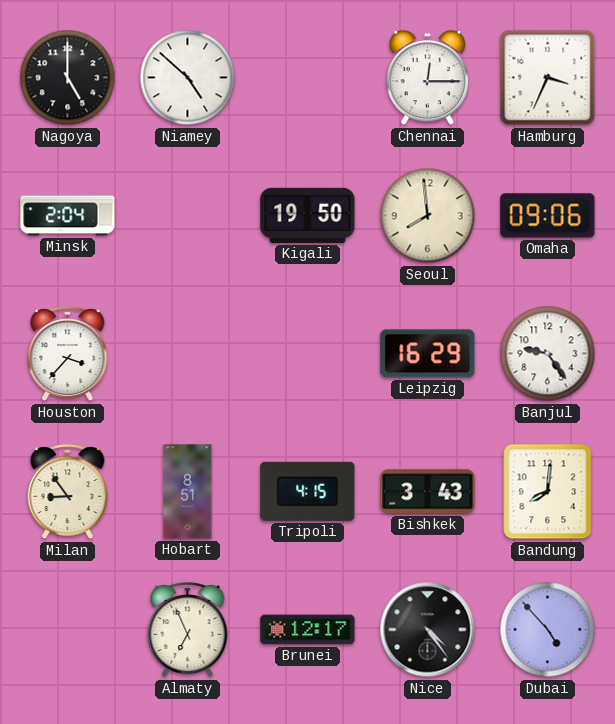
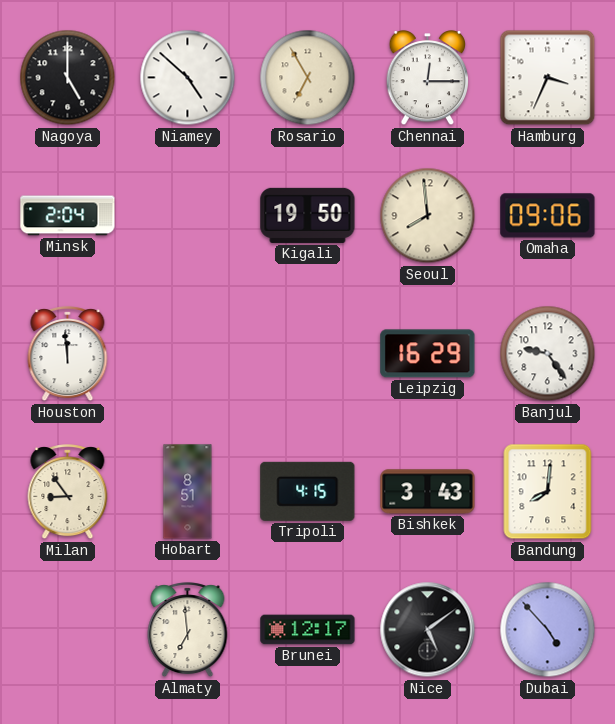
Rosario: none -> 6:55 (308, 78)
Houston: 3:37 -> 11:59 (68, 354)
Almaty: 6:56 -> 6:59 (188, 630)
Nice: 4:24 -> 5:09 (428, 630)
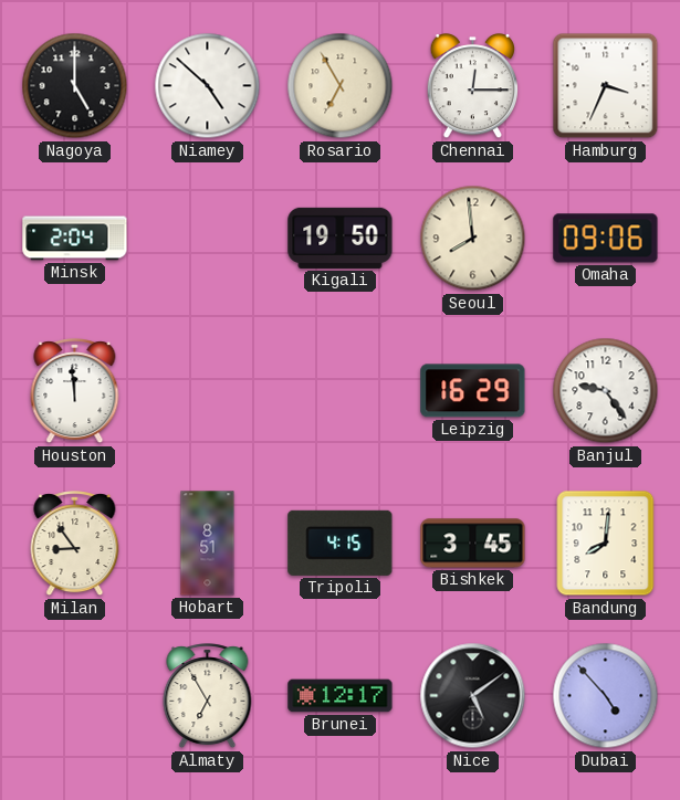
Bishkek: 3:43 -> 3:45 (473, 544)
Almaty: 6:59 -> 6:55 (208, 696)
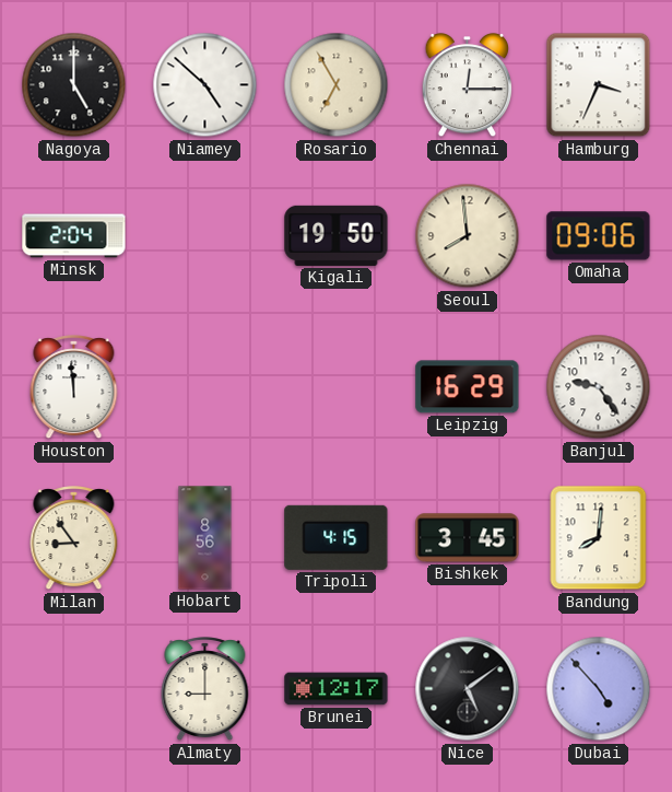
Hobart: 8:51 -> 8:56 (205, 538)
Almaty: 6:55 -> 9:00 (205, 689)
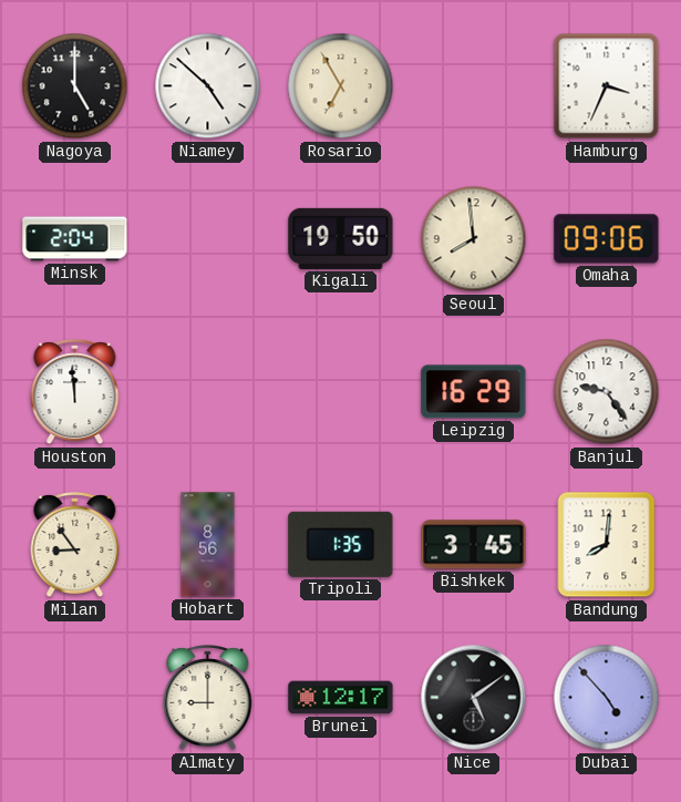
Chennai: 12:15 -> none (468, 86)
Tripoli: 4:15 -> 1:35 (341, 544)
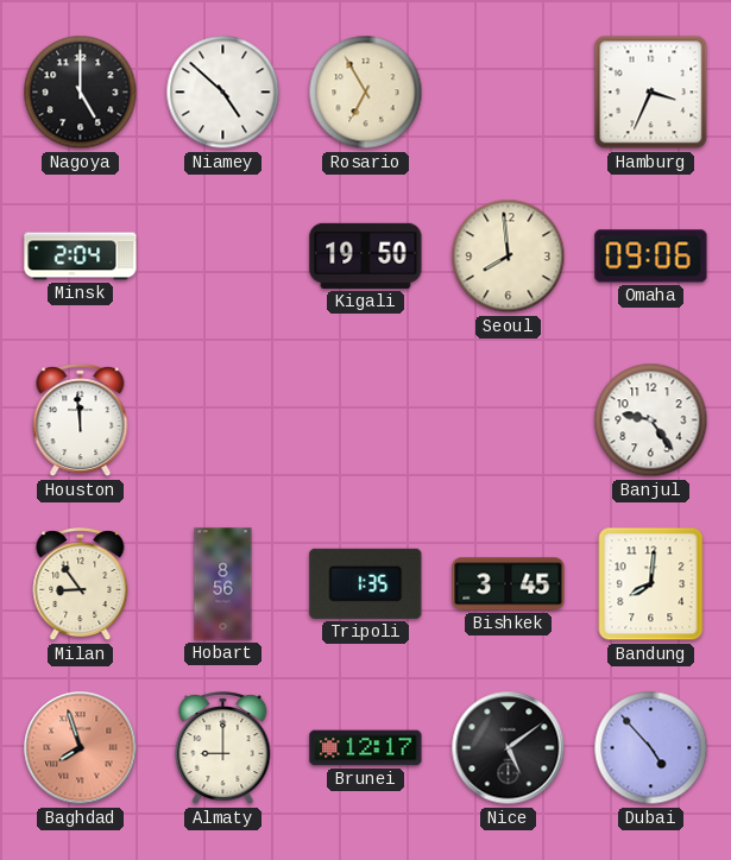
Leipzig: 16:29 -> none (474, 392)
Baghdad: none -> 7:57 (81, 748)
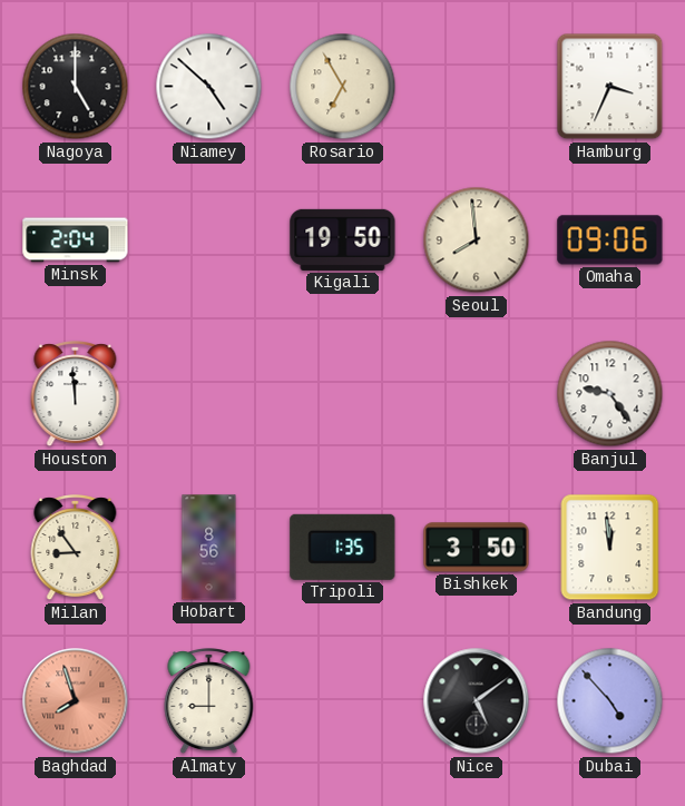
Bishkek: 3:45 -> 3:50 (477, 548)
Bandung: 8:01 -> 11:59 (610, 548)
Brunei: 12:17 -> none (366, 748)
